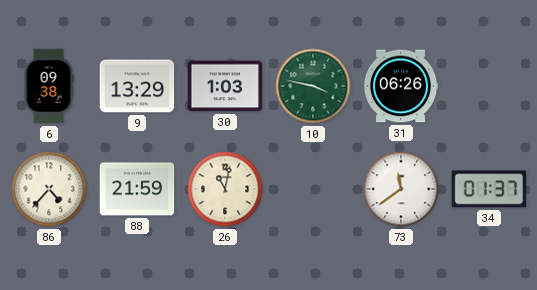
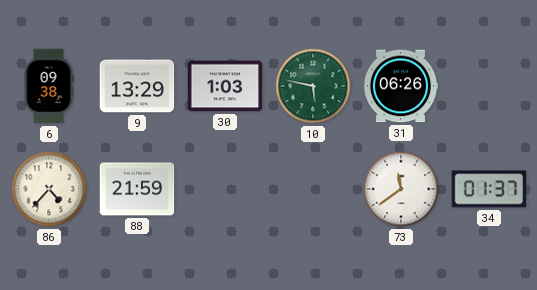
10: 3:47 -> 5:47 (313, 86)
26: 11:02 -> none (225, 189)
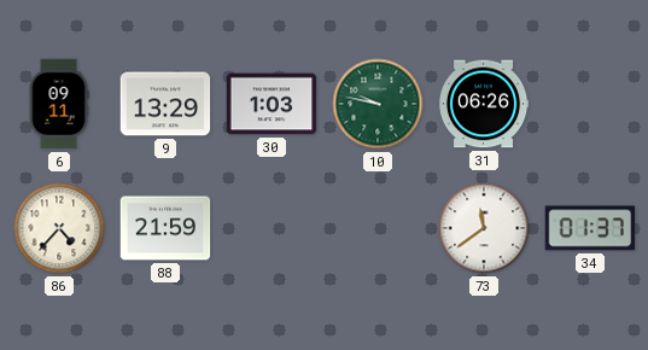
6: 09:38 -> 09:11 (59, 104)
10: 5:47 -> 9:47 (378, 104)
